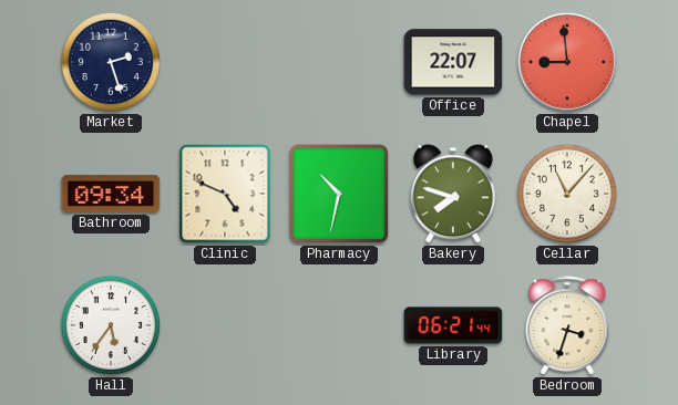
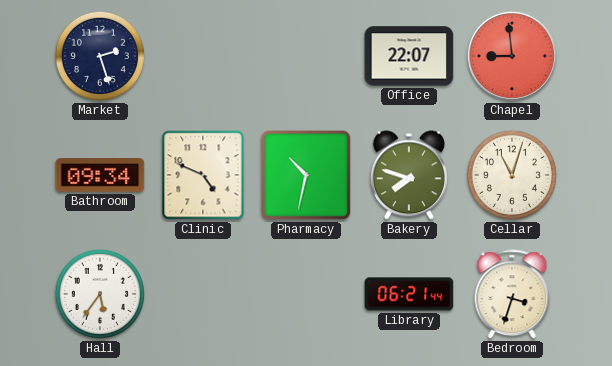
Cellar: 11:07 -> 11:03 (512, 175)
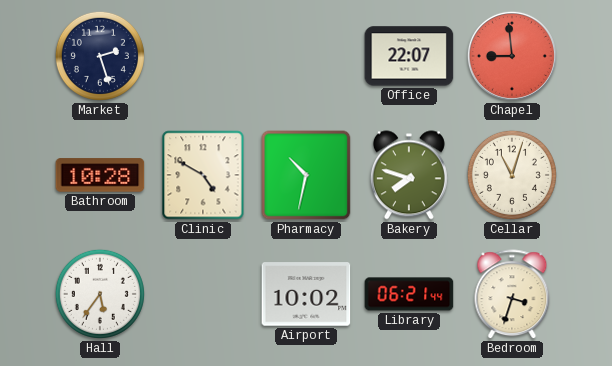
Bathroom: 09:34 -> 10:28 (100, 175)
Clinic: 4:49 -> 4:50 (203, 175)
Airport: none -> 10:02 (306, 294)
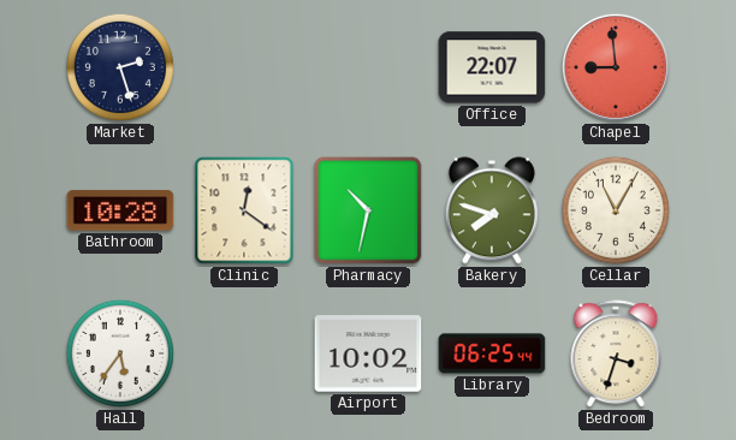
Clinic: 4:50 -> 12:21 (244, 210)
Cellar: 11:03 -> 11:05 (616, 210)
Library: 06:21 -> 06:25 (492, 353)
